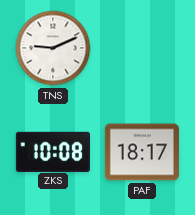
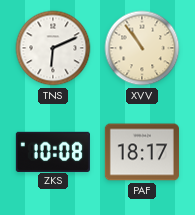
TNS: 9:11 -> 6:11 (53, 48)
XVV: none -> 10:54 (142, 48)
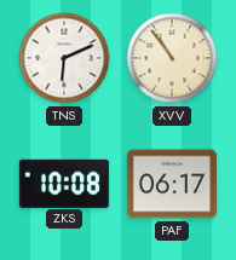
PAF: 18:17 -> 06:17 (172, 184)
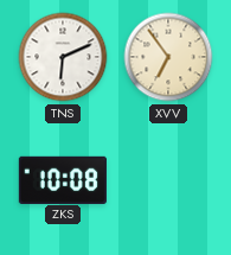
XVV: 10:54 -> 6:54 (168, 57)
PAF: 06:17 -> none (172, 184)
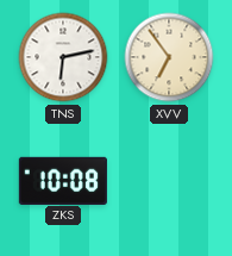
TNS: 6:11 -> 6:13 (63, 57)
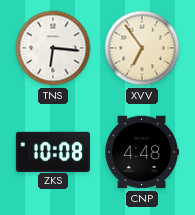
TNS: 6:13 -> 6:16 (53, 48)
CNP: none -> 4:48 (142, 152)
